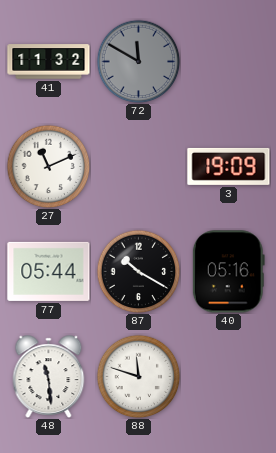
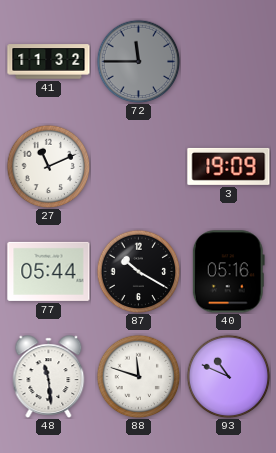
72: 11:50 -> 11:45 (138, 61)
93: none -> 10:49 (228, 376)
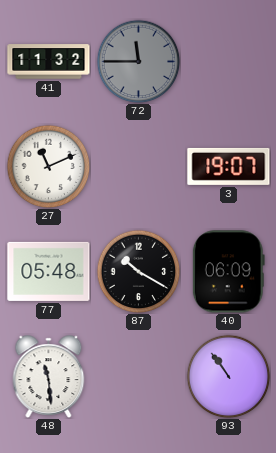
3: 19:09 -> 19:07 (229, 166)
77: 05:44 -> 05:48 (49, 271)
40: 05:16 -> 06:09 (228, 272)
88: 11:48 -> none (138, 376)
93: 10:49 -> 10:54 (228, 376)
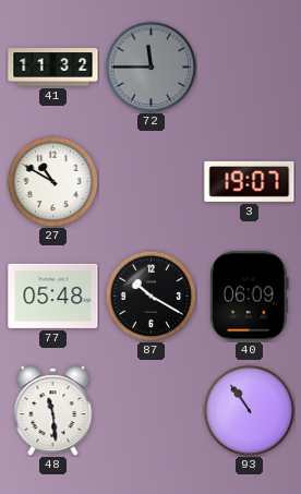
27: 11:11 -> 10:50 (52, 181)
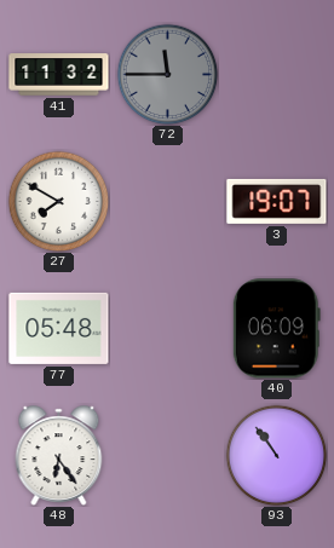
27: 10:50 -> 7:50 (58, 201)
87: 10:20 -> none (150, 296)
48: 11:29 -> 6:24 (59, 456)
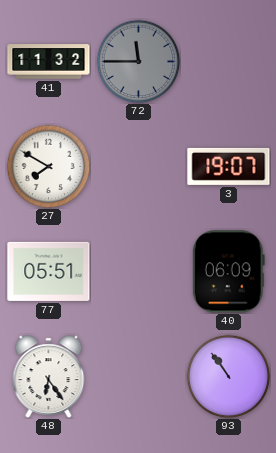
77: 05:48 -> 05:51 (49, 271)
